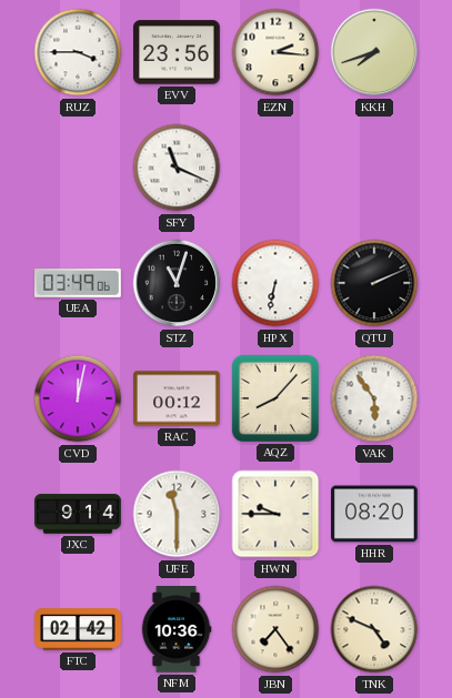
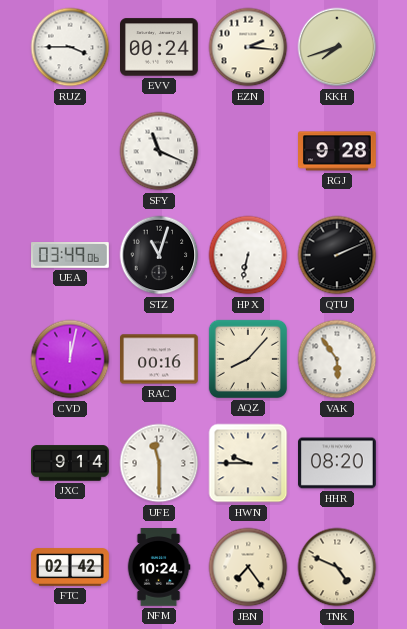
EVV: 23:56 -> 00:24 (160, 47)
RGJ: none -> 9:28 (338, 151)
RAC: 00:12 -> 00:16 (160, 359)
NFM: 10:36 -> 10:24 (159, 568)
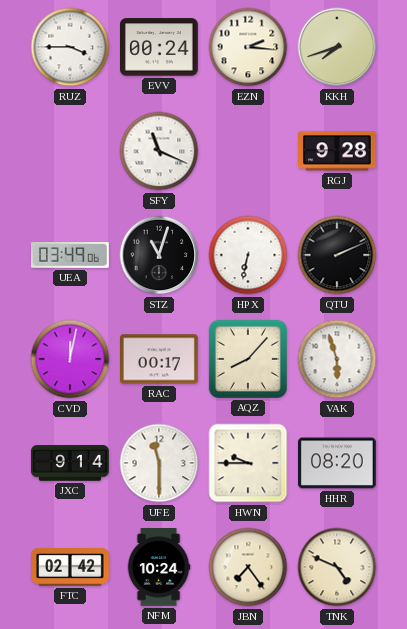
RAC: 00:16 -> 00:17 (160, 359)
VAK: 5:54 -> 5:57 (337, 359)
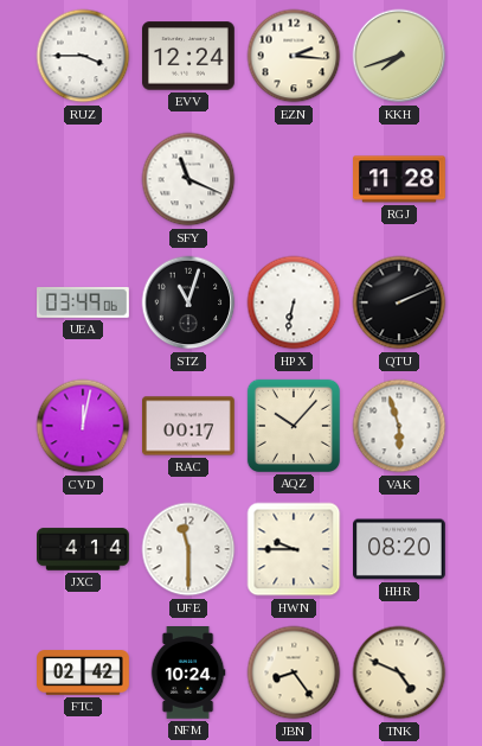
EVV: 00:24 -> 12:24 (189, 56)
RGJ: 9:28 -> 11:28 (400, 179)
AQZ: 8:07 -> 10:07 (294, 426)
JXC: 9:14 -> 4:14 (83, 549)
JBN: 7:24 -> 8:24 (294, 672)
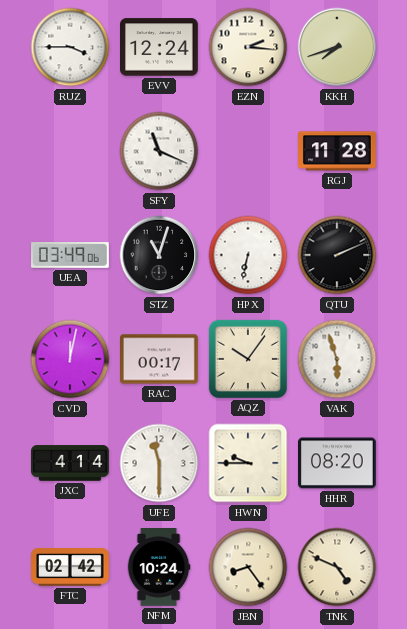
AQZ: 10:07 -> 10:06 (248, 359)
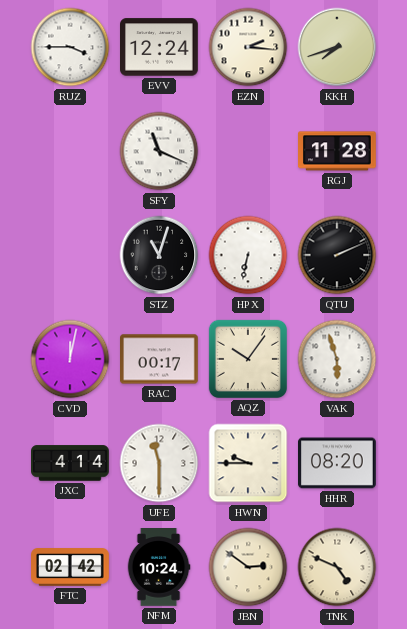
UEA: 03:49 -> none (71, 256)
JBN: 8:24 -> 2:51 (248, 567)
